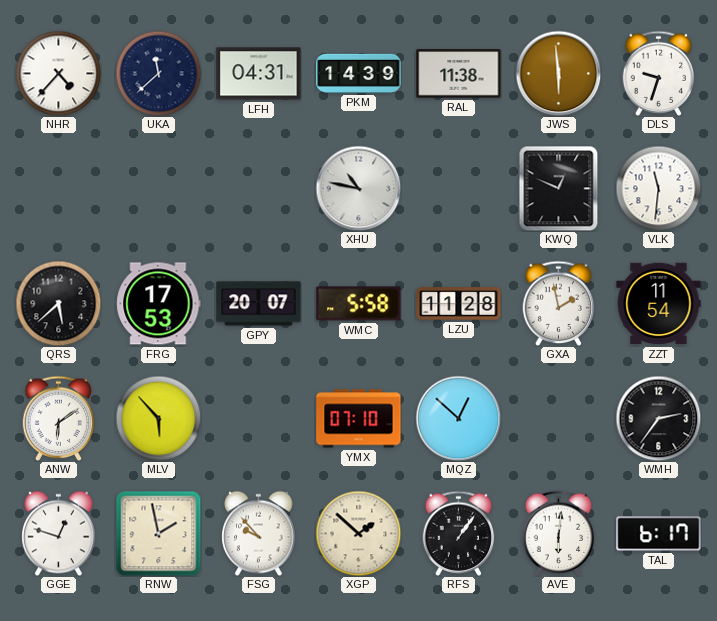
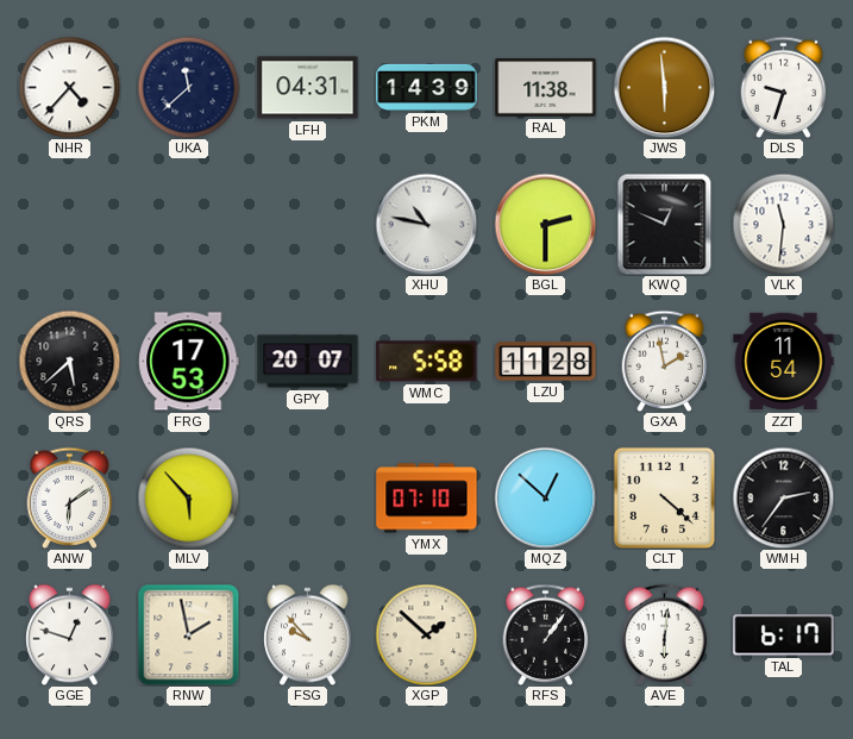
BGL: none -> 2:30 (545, 224)
CLT: none -> 4:22 (664, 497)
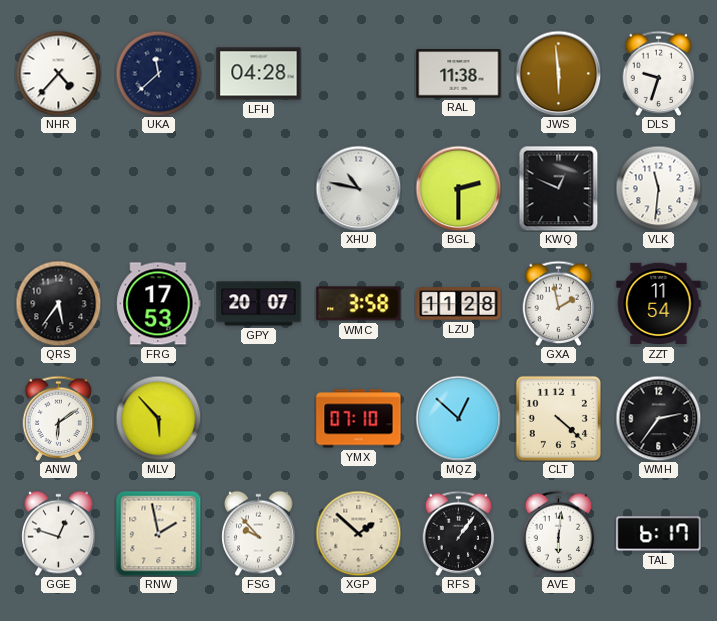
LFH: 04:31 -> 04:28 (259, 74)
PKM: 14:39 -> none (427, 87)
QRS: 5:38 -> 5:36 (58, 303)
WMC: 5:58 -> 3:58 (359, 304)
